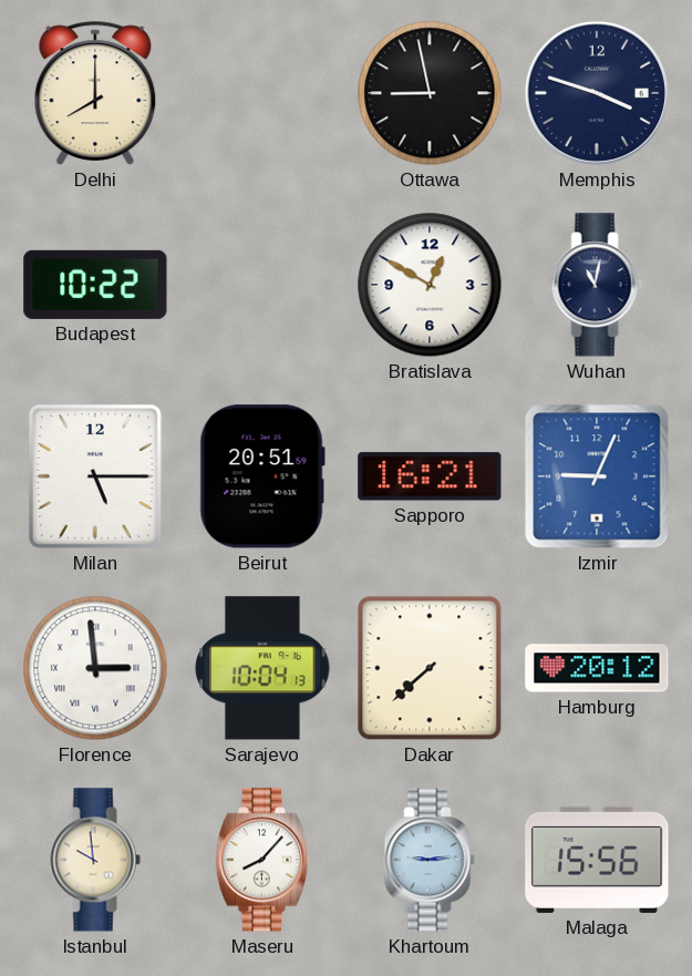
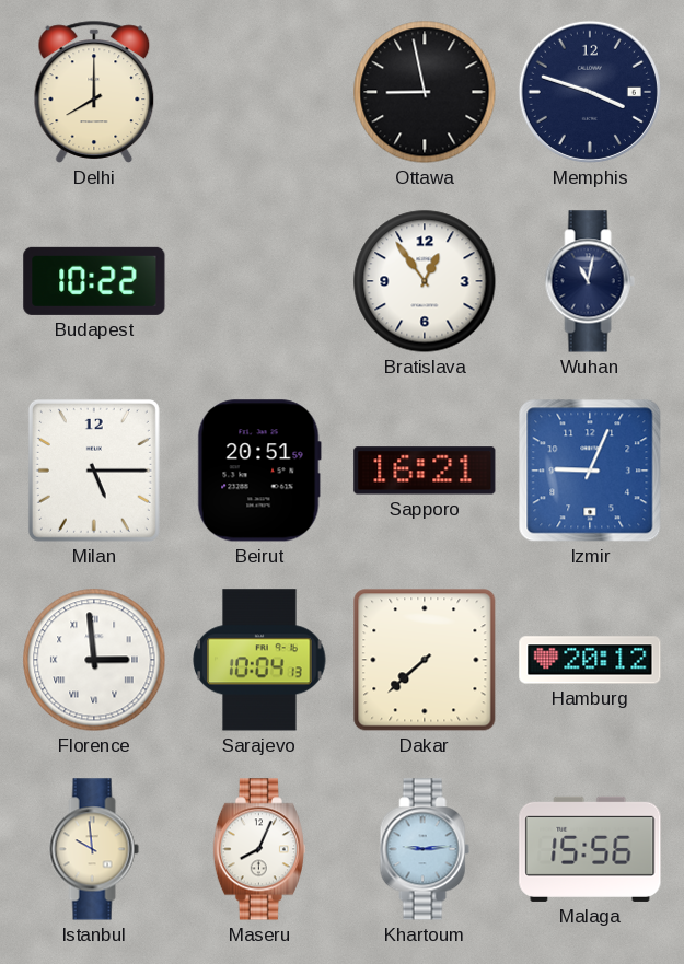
Bratislava: 12:50 -> 12:54 (425, 281)
Maseru: 8:07 -> 8:04 (259, 849)
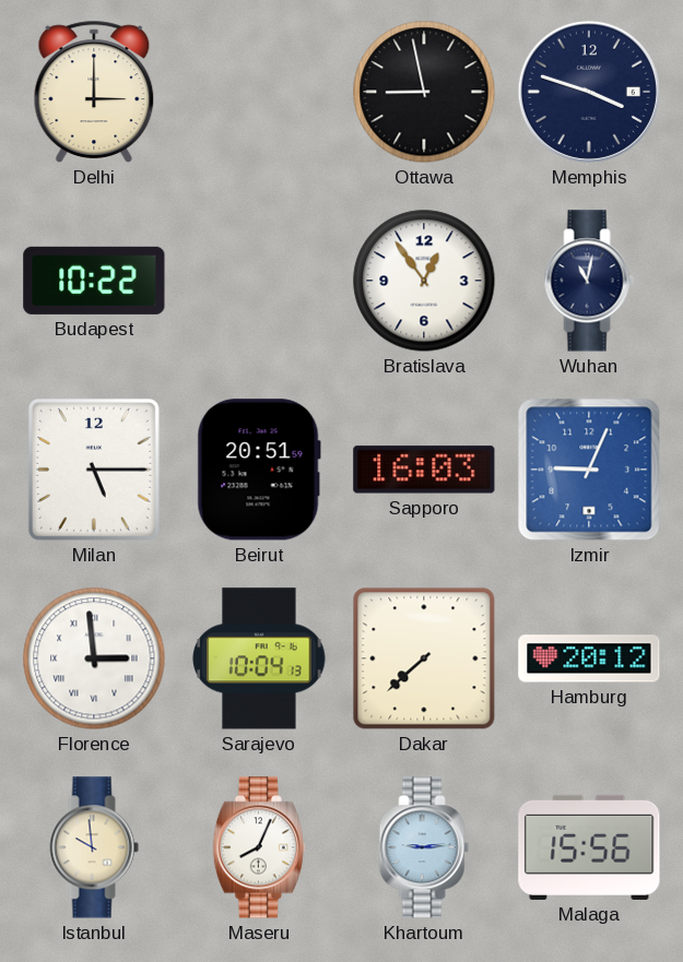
Delhi: 8:00 -> 3:00 (94, 92)
Sapporo: 16:21 -> 16:03 (424, 470)
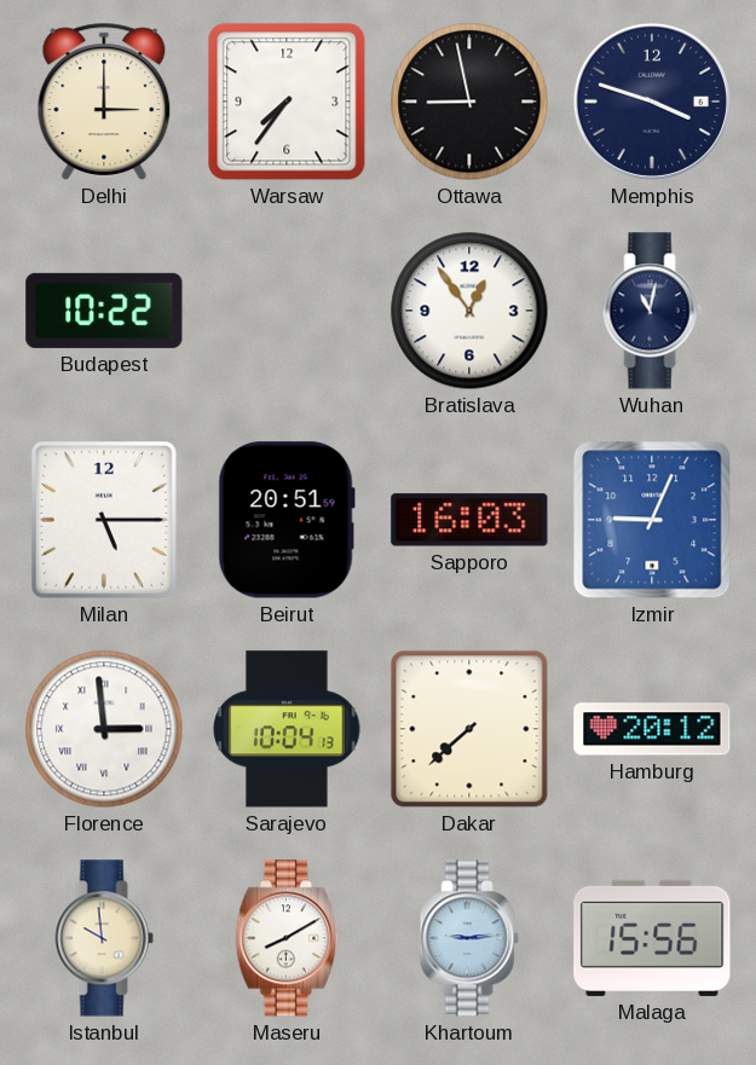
Warsaw: none -> 7:36 (287, 102)
Maseru: 8:04 -> 8:10 (287, 938)
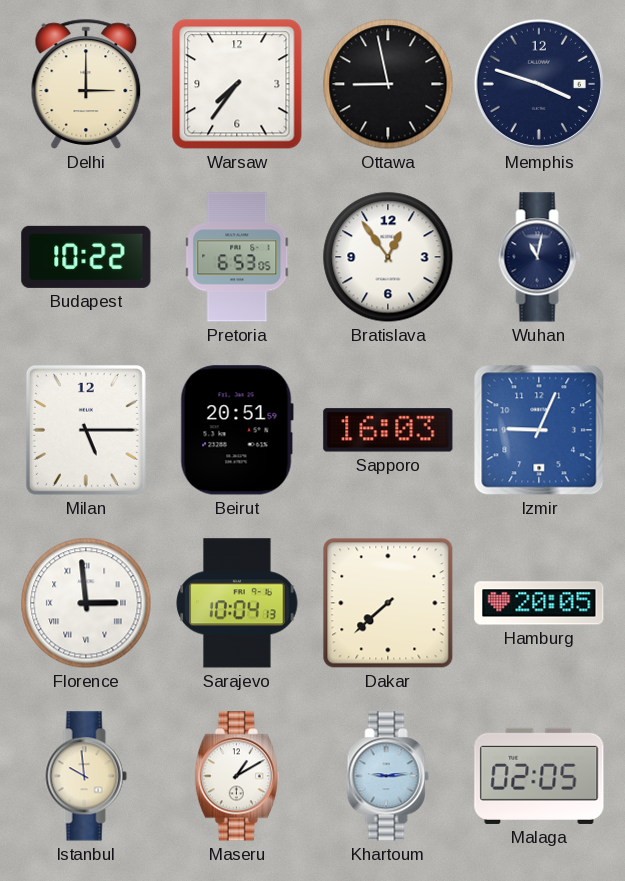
Pretoria: none -> 6:53 (238, 257)
Hamburg: 20:12 -> 20:05 (539, 603)
Maseru: 8:10 -> 1:10 (237, 776)
Malaga: 15:56 -> 02:05 (539, 776)
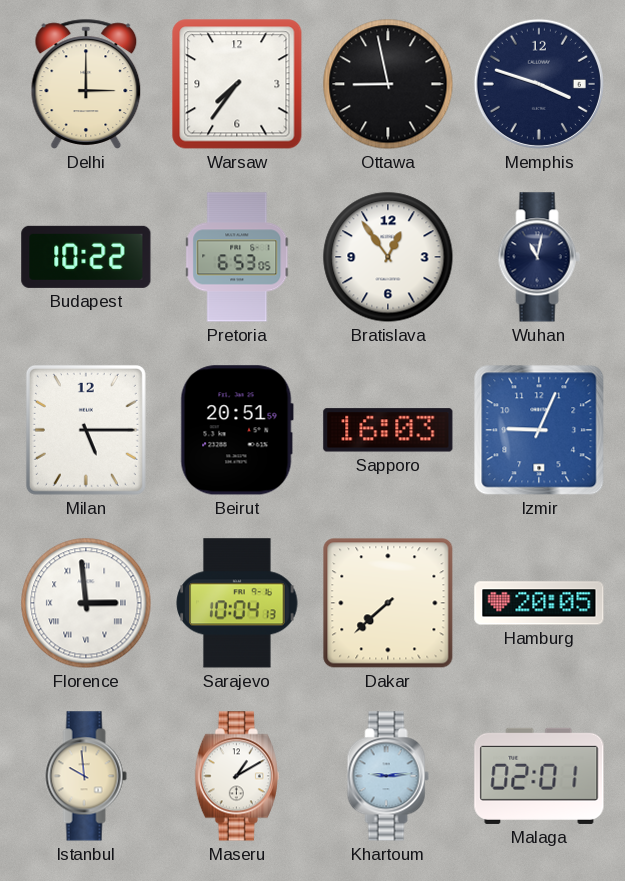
Malaga: 02:05 -> 02:01 (539, 776)
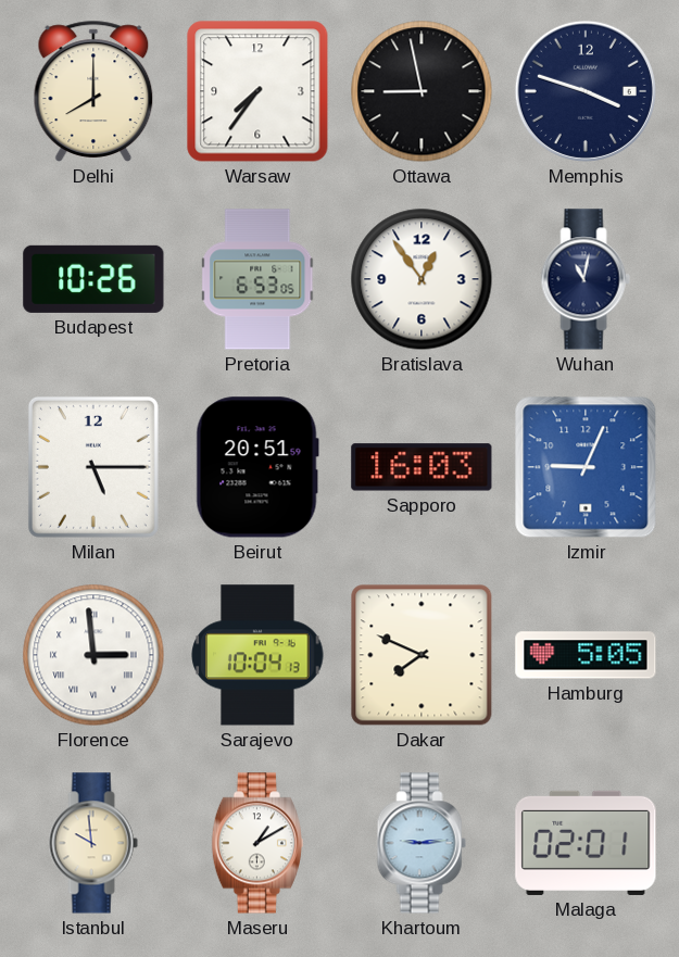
Delhi: 3:00 -> 8:00 (93, 91)
Budapest: 10:22 -> 10:26 (93, 279)
Dakar: 7:38 -> 7:49 (422, 655)
Hamburg: 20:05 -> 5:05 (586, 655)
